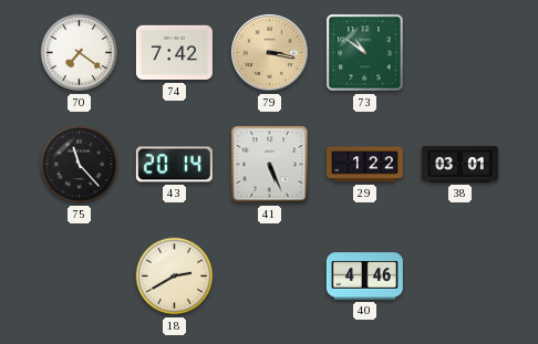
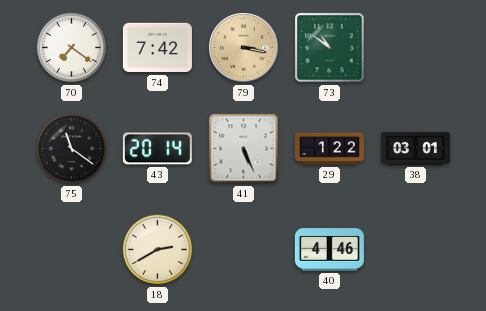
75: 11:23 -> 11:21 (72, 149)
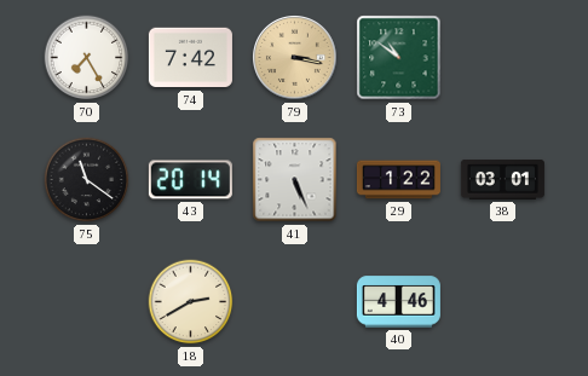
70: 7:21 -> 7:25 (87, 58)
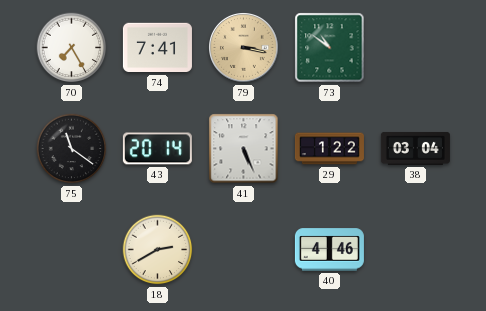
74: 7:42 -> 7:41 (157, 48)
38: 03:01 -> 03:04 (415, 148)
